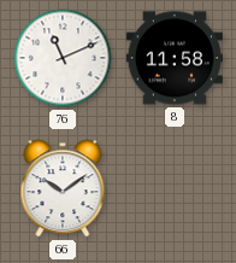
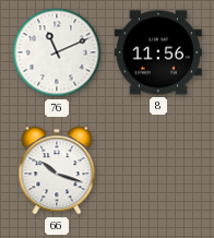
8: 11:58 -> 11:56 (158, 52)
66: 10:09 -> 10:18 (57, 170)
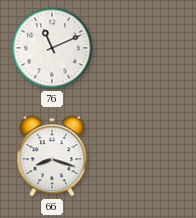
8: 11:56 -> none (158, 52)
66: 10:18 -> 8:18 (52, 156)
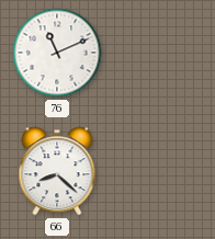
66: 8:18 -> 8:22 (57, 171)
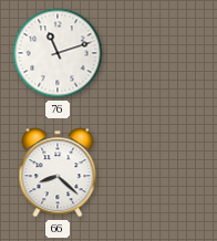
76: 11:11 -> 11:12 (58, 53)
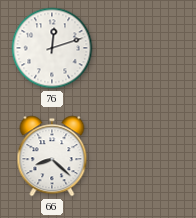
76: 11:12 -> 12:12 (52, 48)
